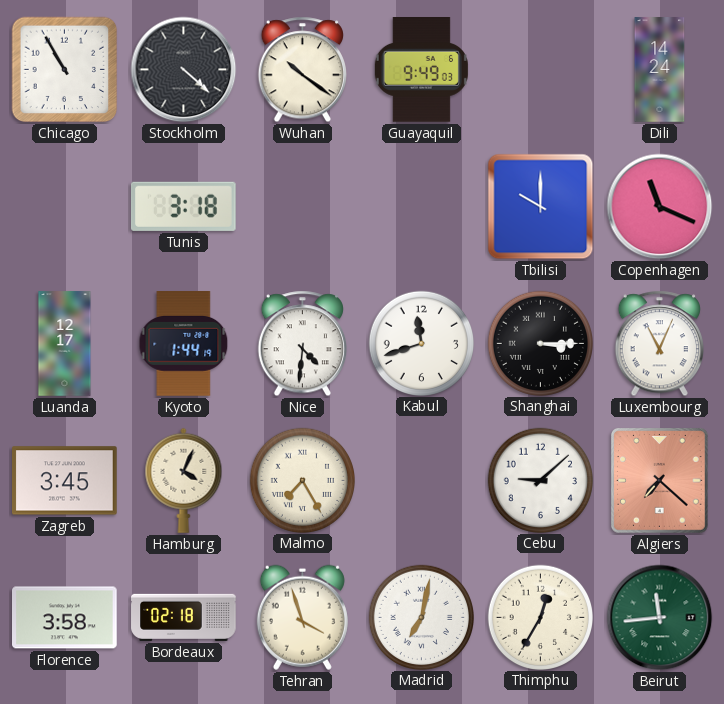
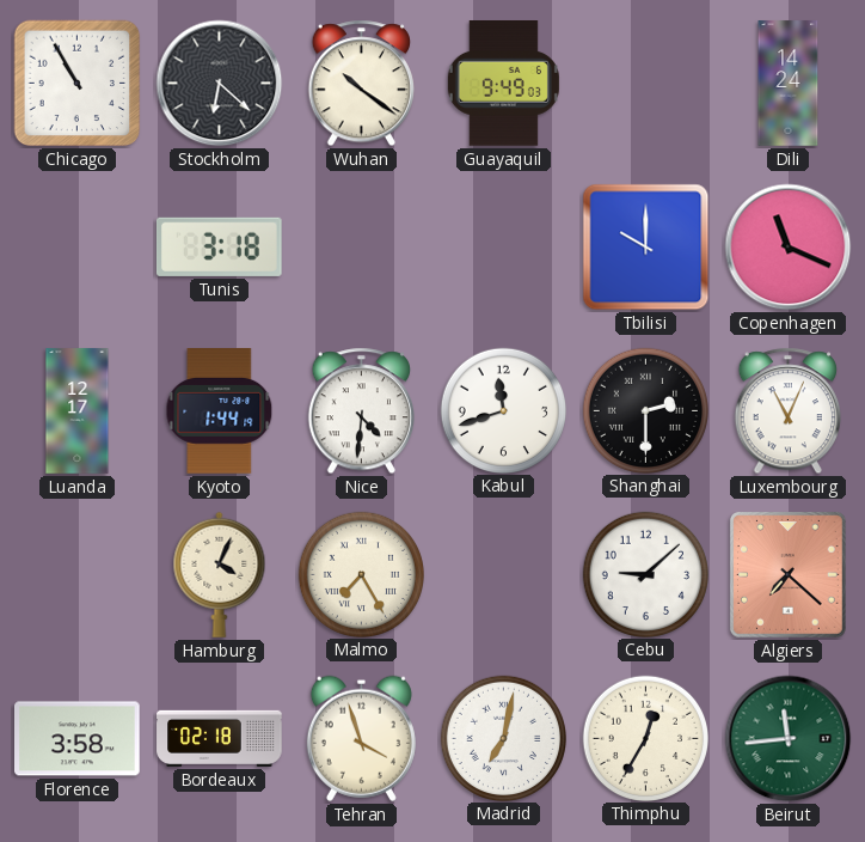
Stockholm: 4:22 -> 6:22 (220, 84)
Shanghai: 3:15 -> 2:30 (645, 410)
Zagreb: 3:45 -> none (65, 481)
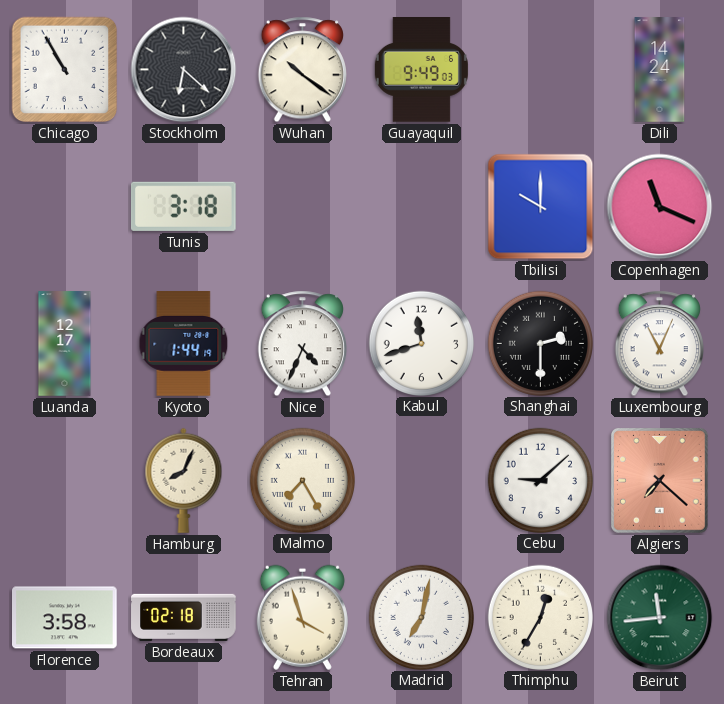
Nice: 4:31 -> 4:34 (302, 344)
Hamburg: 4:04 -> 8:04 (184, 480)
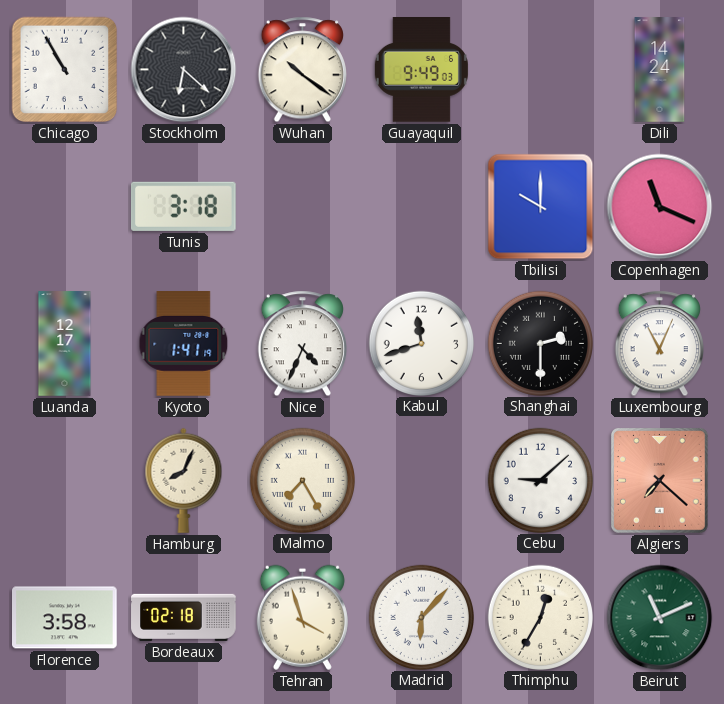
Kyoto: 1:44 -> 1:41 (184, 344)
Madrid: 7:02 -> 6:07 (421, 617)
Beirut: 11:44 -> 11:11 (660, 618)
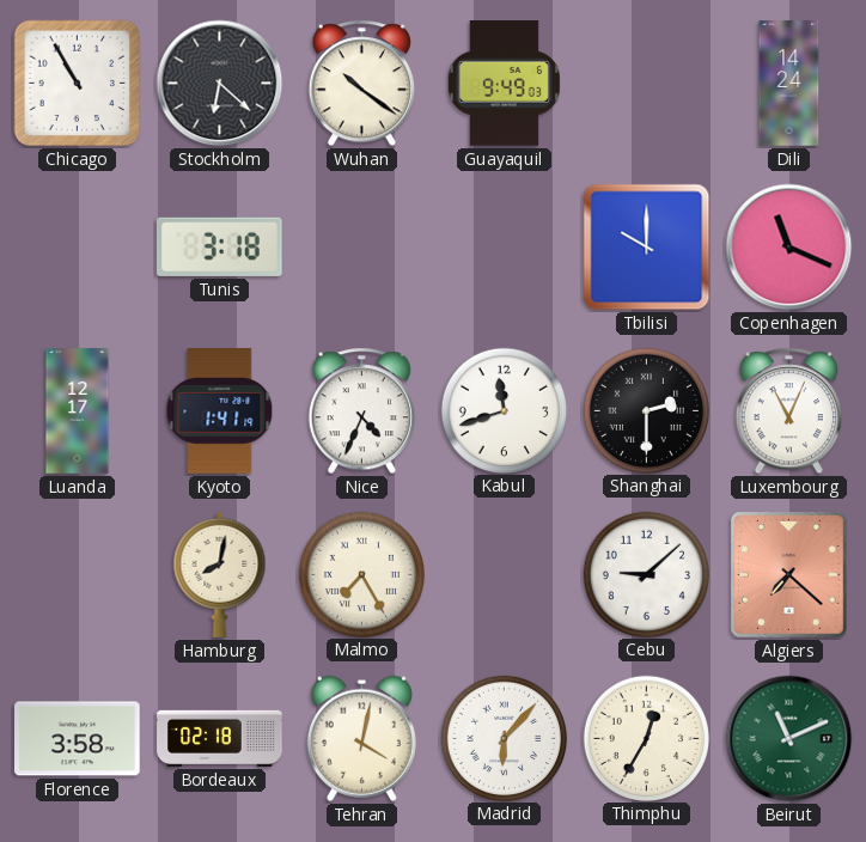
Hamburg: 8:04 -> 8:02 (220, 574)
Tehran: 3:57 -> 4:02 (361, 738)
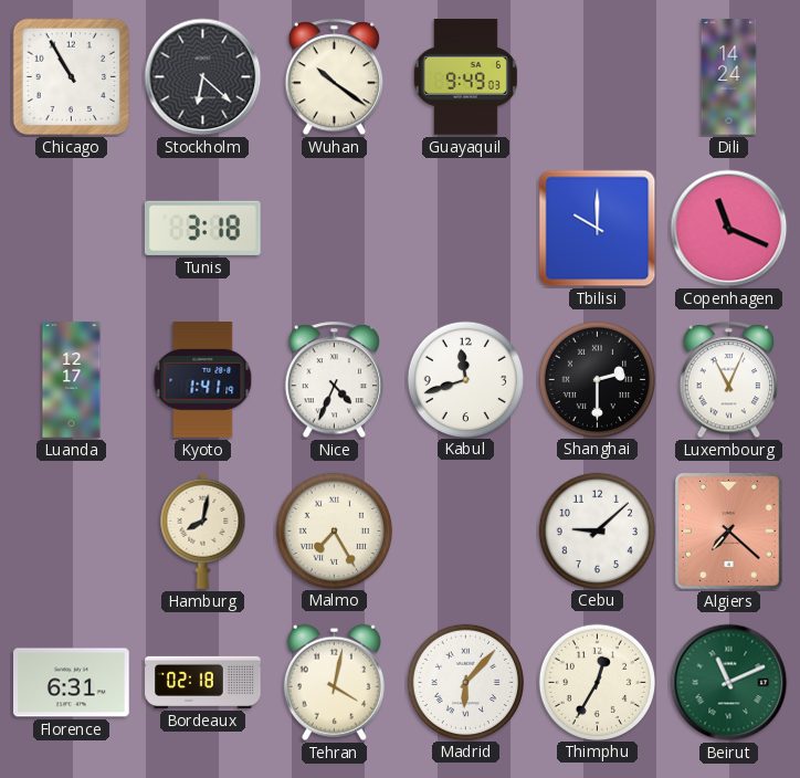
Florence: 3:58 -> 6:31 (72, 683)
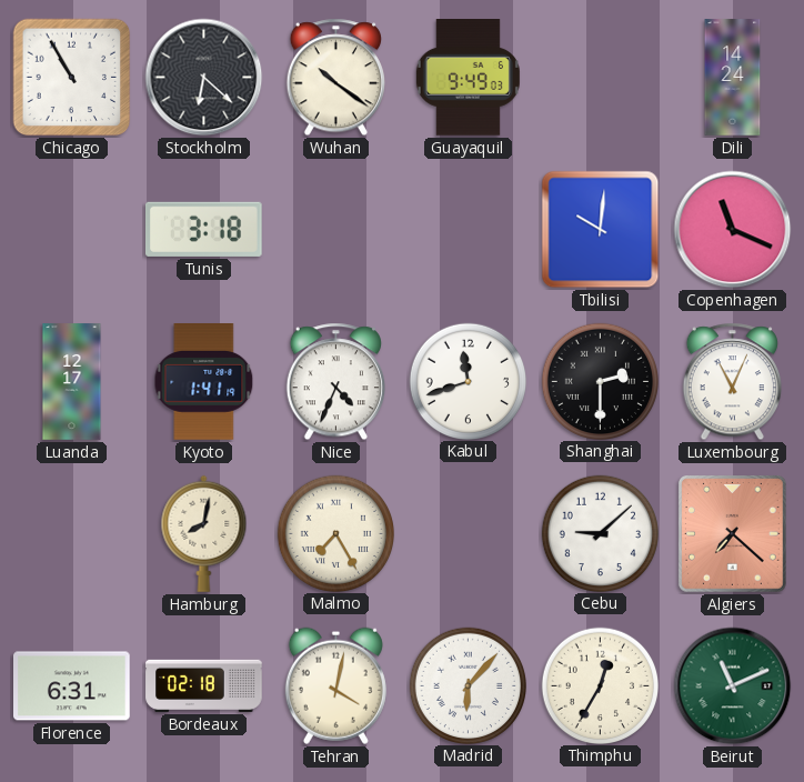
Tbilisi: 10:00 -> 10:01 (601, 230)
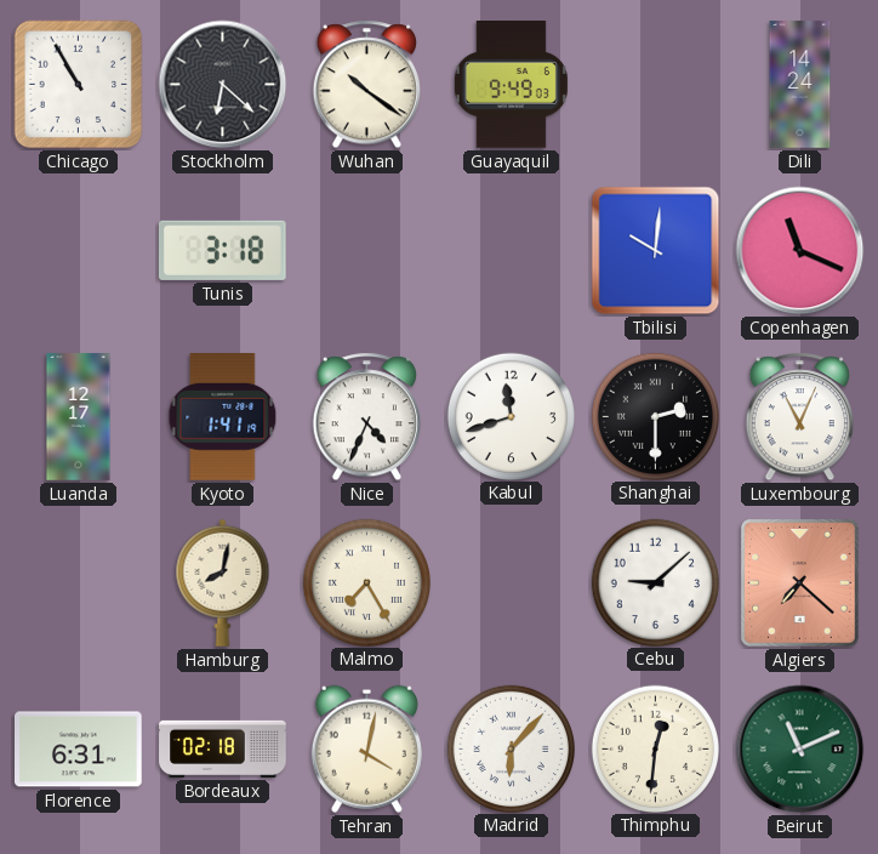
Thimphu: 12:35 -> 12:31 (655, 748)
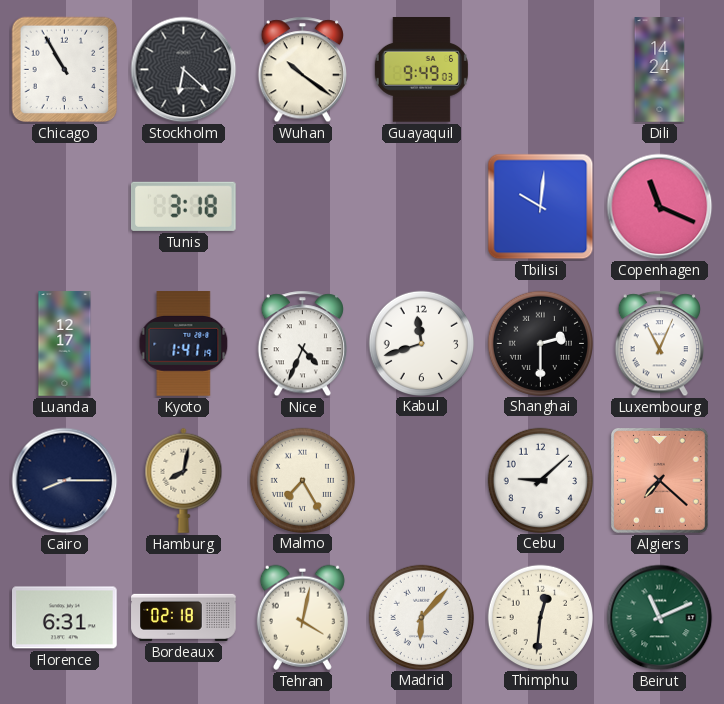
Cairo: none -> 8:15 (65, 481)
